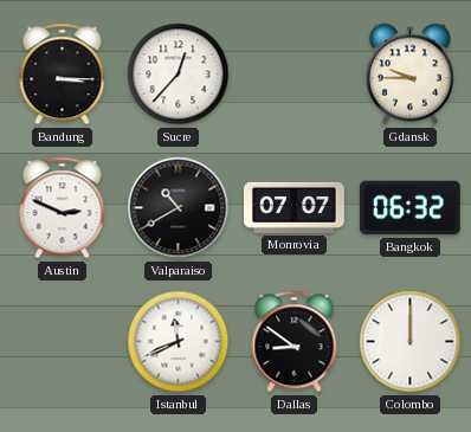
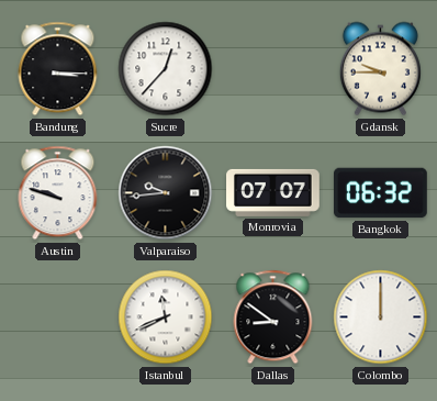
Austin: 2:49 -> 9:48 (58, 193)
Valparaiso: 10:40 -> 9:44 (166, 193)
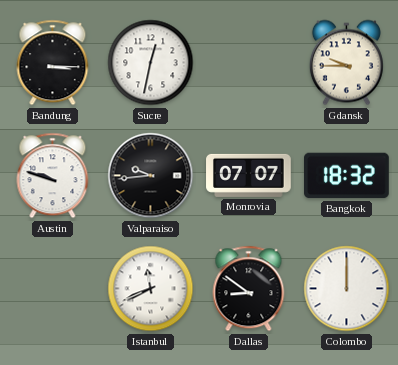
Sucre: 12:37 -> 12:32 (151, 63)
Bangkok: 06:32 -> 18:32 (347, 176)
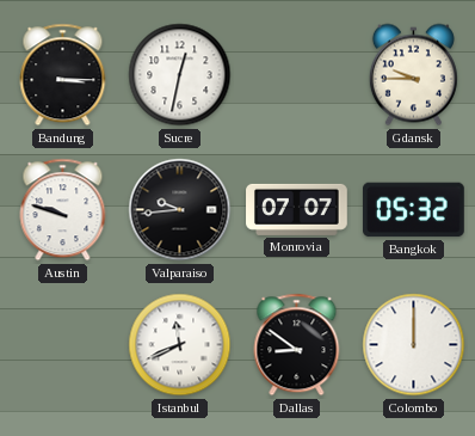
Bangkok: 18:32 -> 05:32 (414, 210)
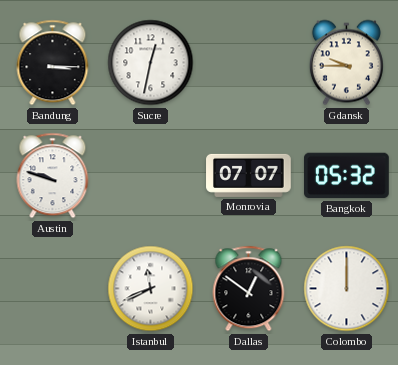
Valparaiso: 9:44 -> none (180, 210)
Dallas: 8:51 -> 12:51 (249, 289)
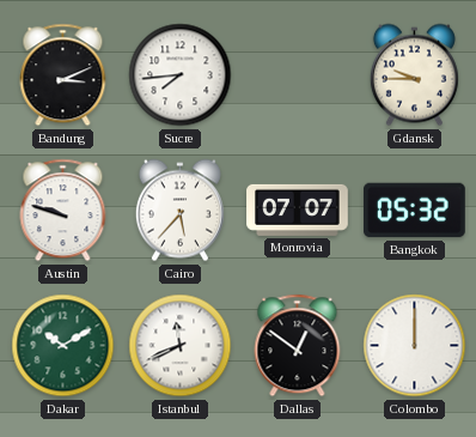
Bandung: 3:15 -> 3:11 (63, 75)
Sucre: 12:32 -> 7:44 (181, 75)
Cairo: none -> 5:37 (179, 211)
Dakar: none -> 10:10 (63, 346)
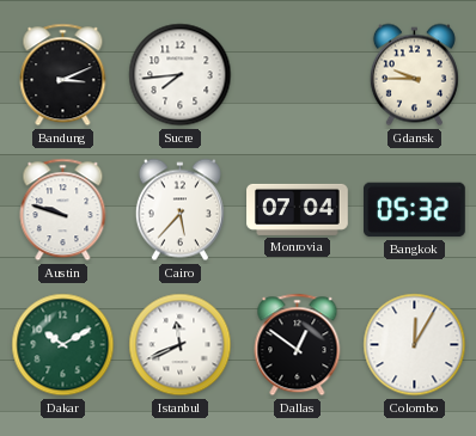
Monrovia: 07:07 -> 07:04 (298, 209)
Colombo: 12:00 -> 12:05 (415, 345)
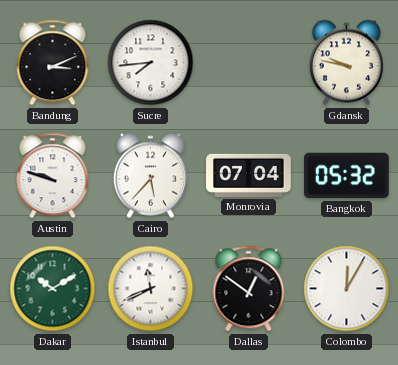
Gdansk: 9:45 -> 9:47 (346, 63)
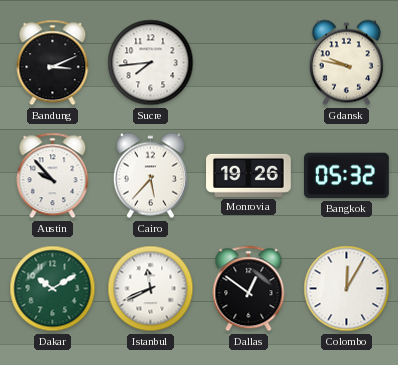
Austin: 9:48 -> 9:53 (53, 176)
Monrovia: 07:04 -> 19:26 (249, 175)
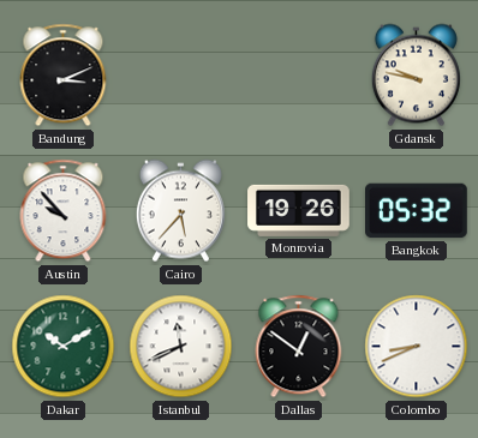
Sucre: 7:44 -> none (151, 63)
Colombo: 12:05 -> 8:41 (417, 347)
